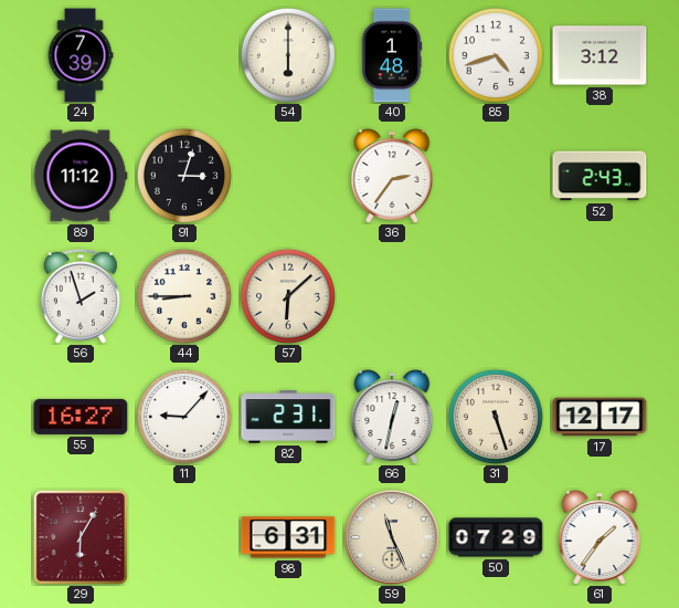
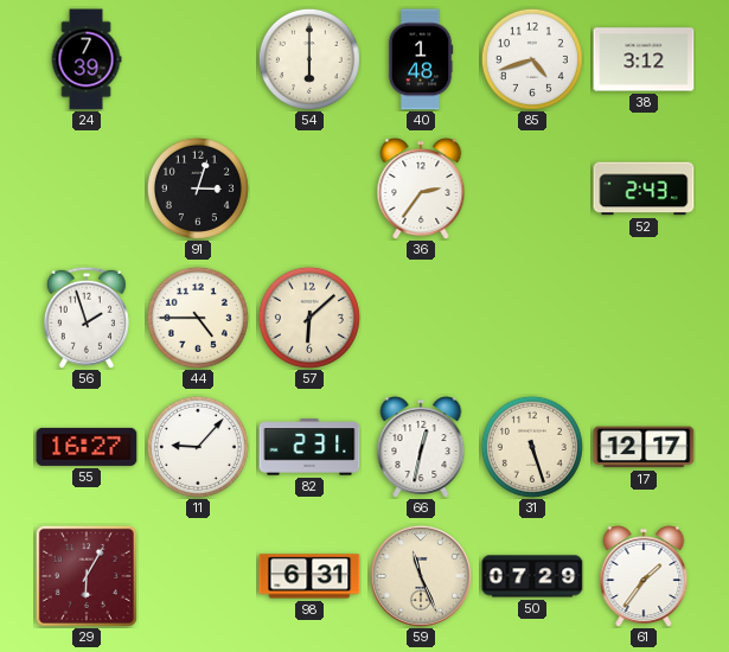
89: 11:12 -> none (81, 176)
44: 8:45 -> 4:45 (198, 318)
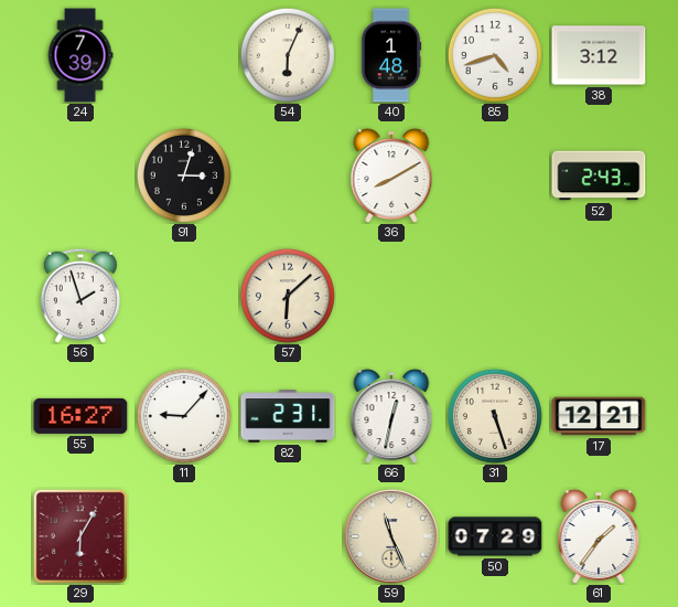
54: 6:00 -> 6:04 (288, 55)
36: 2:36 -> 8:10 (391, 175)
44: 4:45 -> none (198, 318)
17: 12:17 -> 12:21 (599, 416)
98: 6:31 -> none (309, 576)
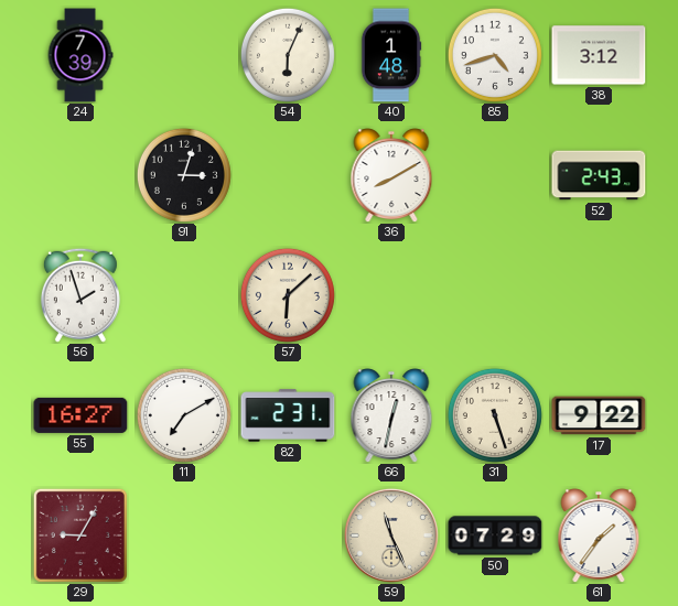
11: 9:07 -> 7:10 (184, 415)
17: 12:21 -> 9:22 (599, 415)
29: 6:05 -> 9:05 (80, 535)
